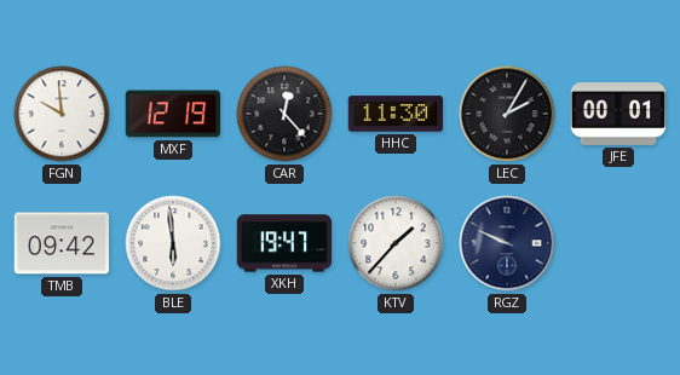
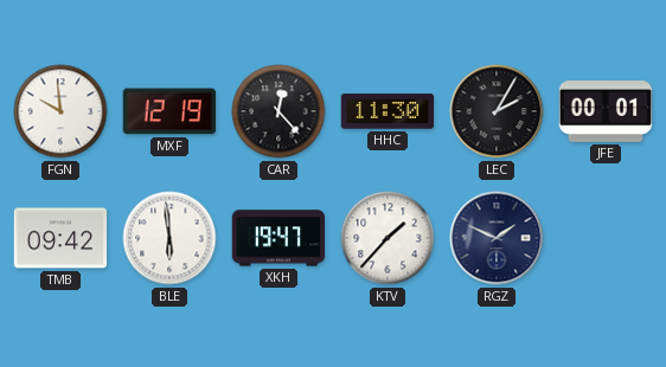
RGZ: 9:49 -> 1:49 (497, 238)
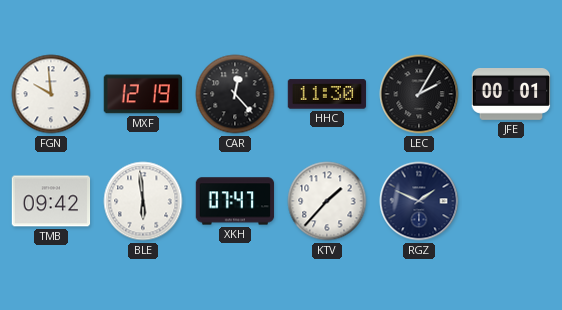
XKH: 19:47 -> 07:47 (235, 201)
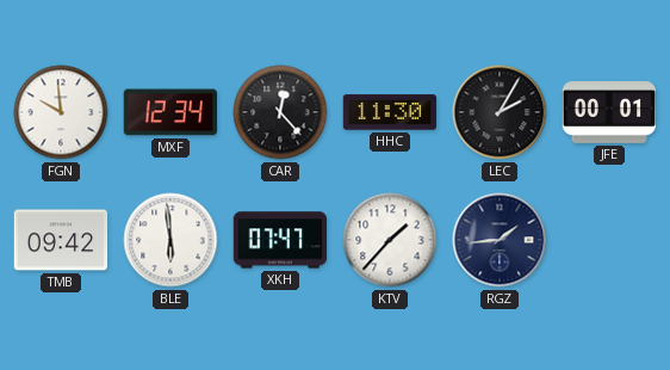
MXF: 12:19 -> 12:34 (170, 112)
RGZ: 1:49 -> 1:44 (500, 240)
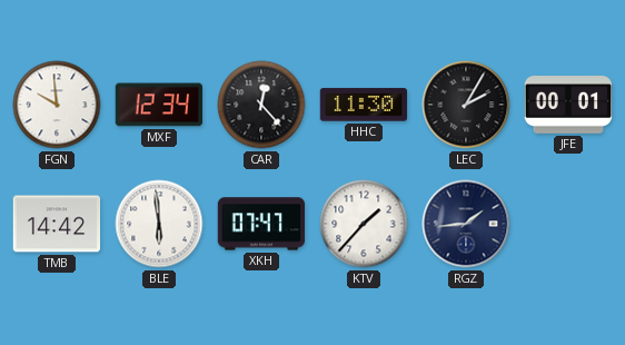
TMB: 09:42 -> 14:42 (57, 224)
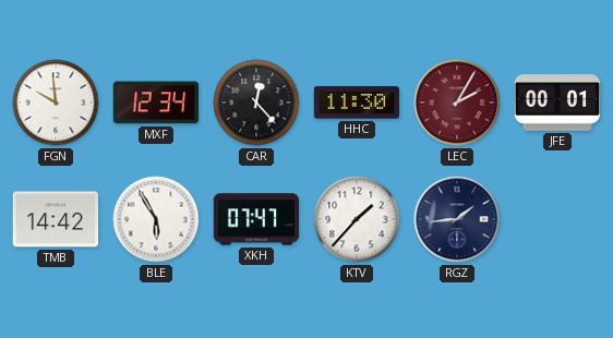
LEC dial: black -> burgundy (457, 102)
BLE: 5:59 -> 5:55 (156, 219)
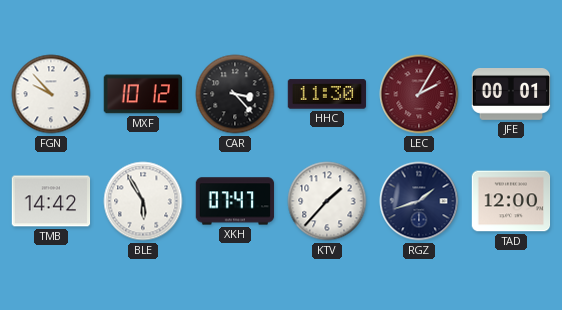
FGN: 9:59 -> 9:53 (51, 94)
MXF: 12:34 -> 10:12 (143, 94)
CAR: 12:23 -> 3:23 (235, 94)
RGZ: 1:44 -> 1:42 (419, 201)
TAD: none -> 12:00 (511, 201)
